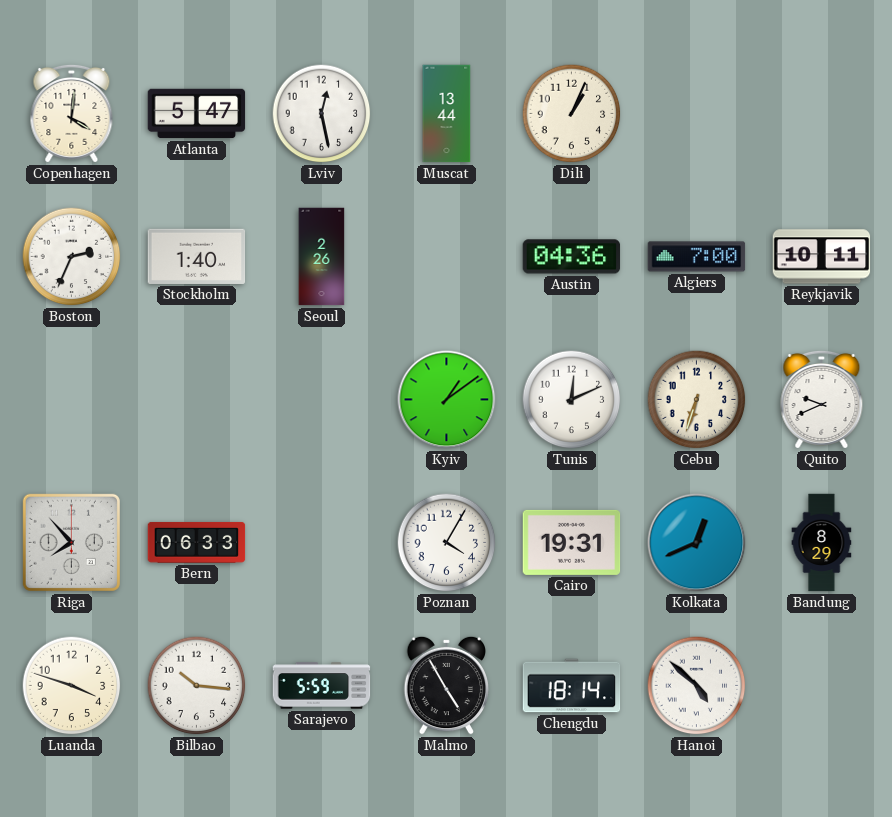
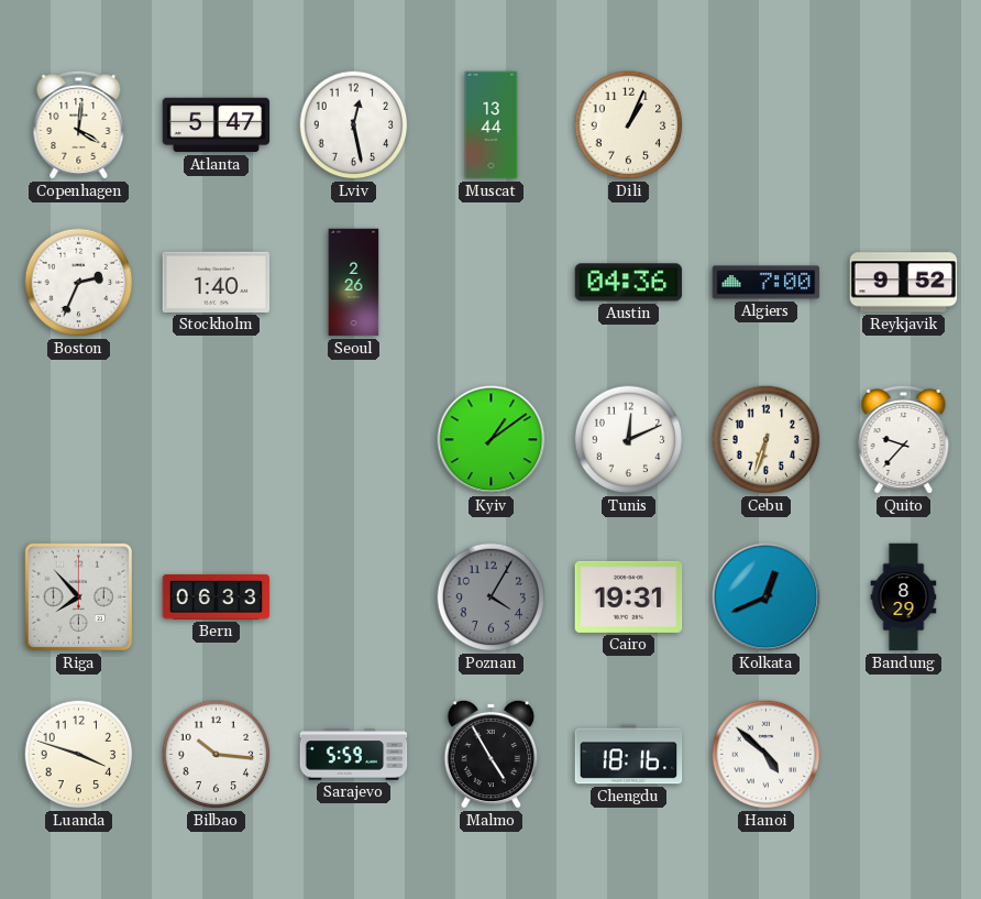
Reykjavik: 10:11 -> 9:52 (904, 283)
Quito: 9:41 -> 9:37 (904, 439)
Poznan dial: white -> grey (492, 597)
Chengdu: 18:14 -> 18:16 (629, 755)
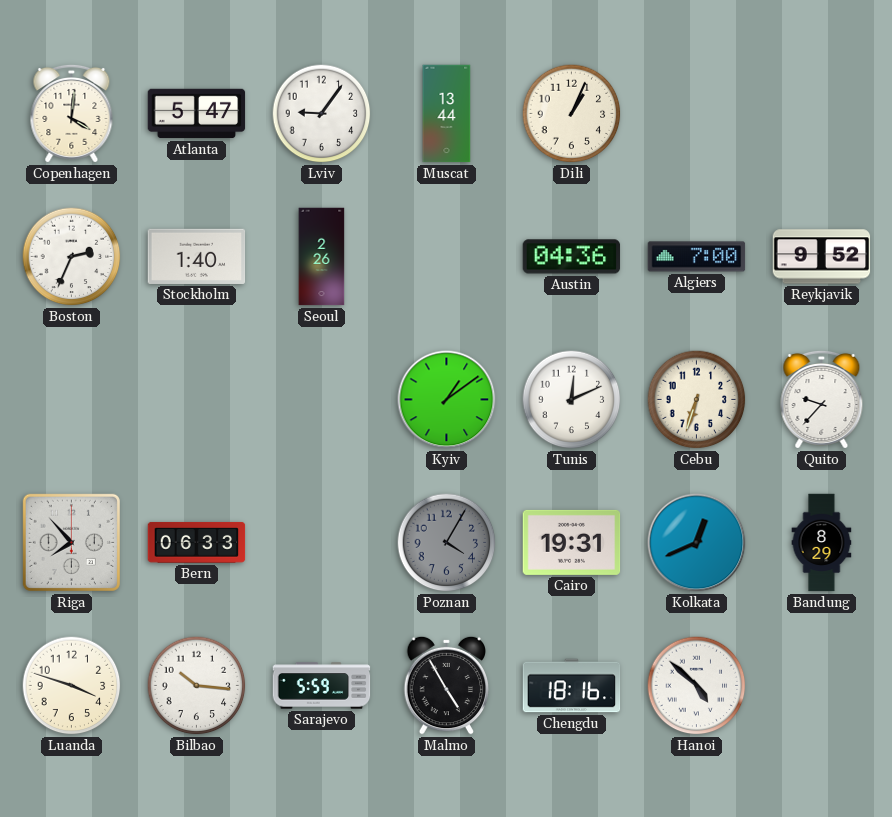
Lviv: 12:28 -> 9:06 (322, 114)
